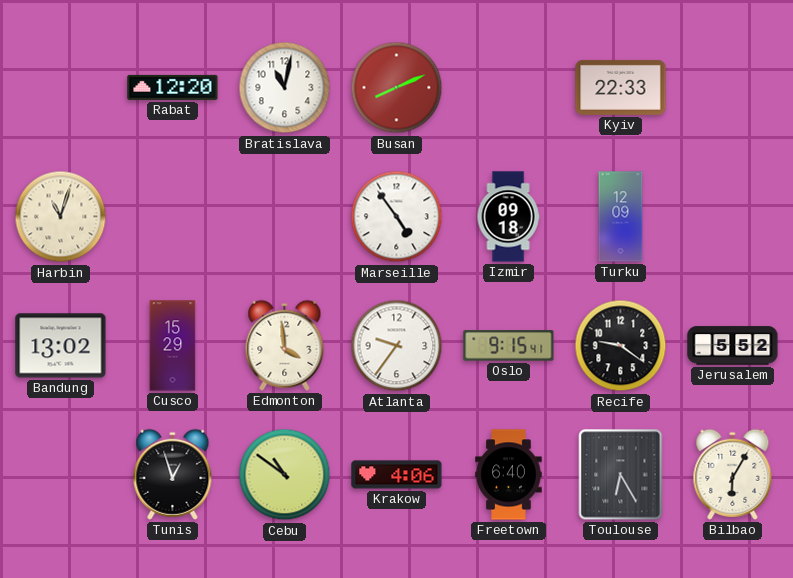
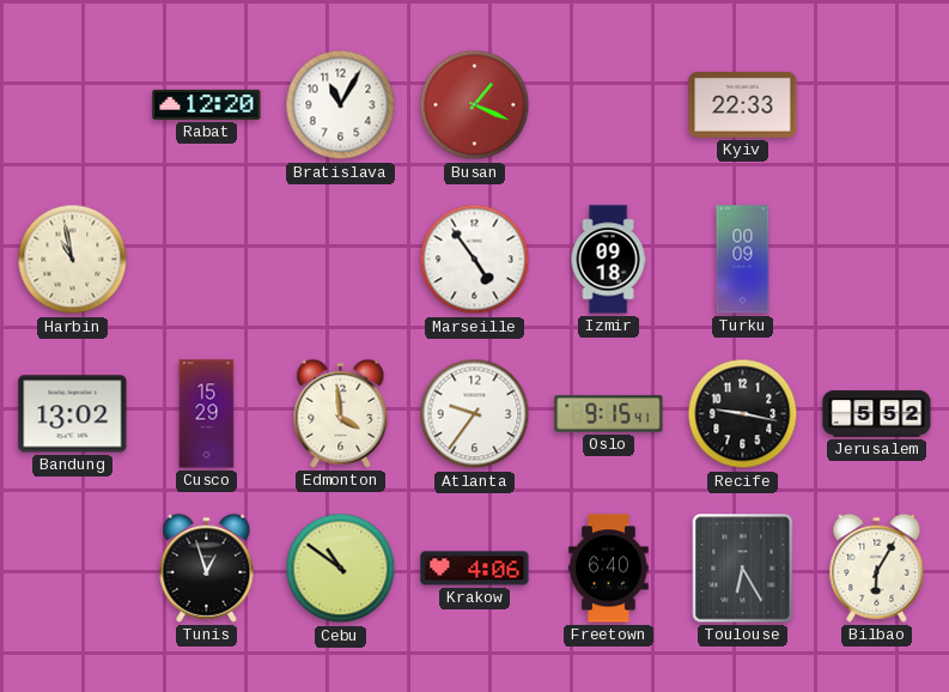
Bratislava: 11:02 -> 11:05 (341, 105)
Busan: 8:11 -> 1:19 (475, 105)
Harbin: 11:03 -> 10:58 (73, 260)
Turku: 12:09 -> 00:09 (743, 260)
Recife: 9:21 -> 9:17 (743, 414)
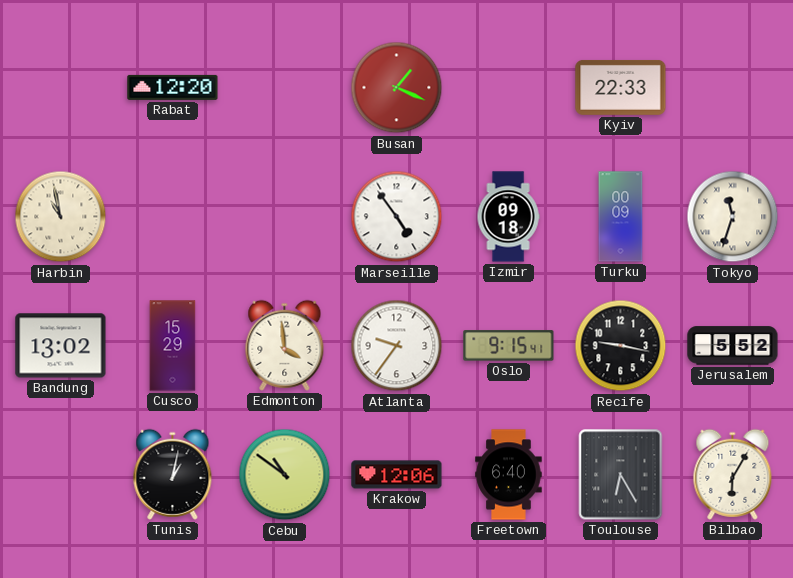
Bratislava: 11:05 -> none (341, 105)
Tokyo: none -> 11:33 (733, 217)
Tunis: 12:57 -> 1:02 (173, 474)
Krakow: 4:06 -> 12:06 (397, 475)
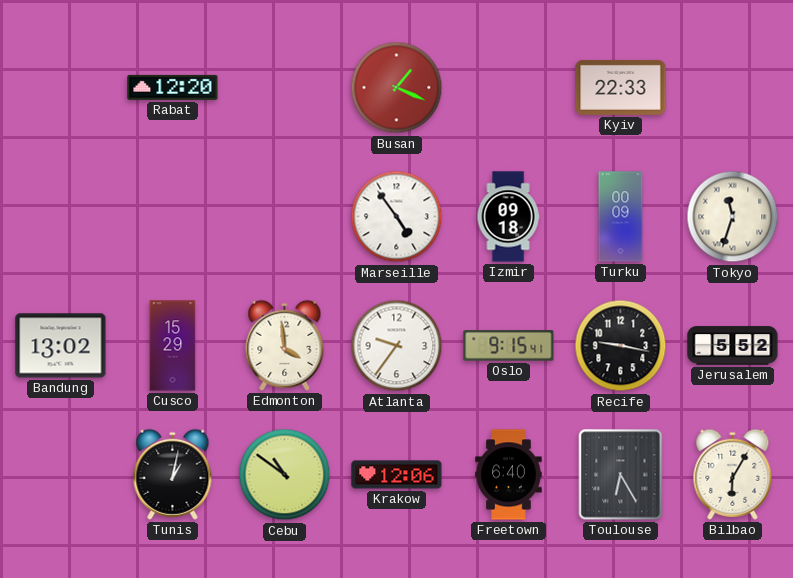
Harbin: 10:58 -> none (61, 217)
